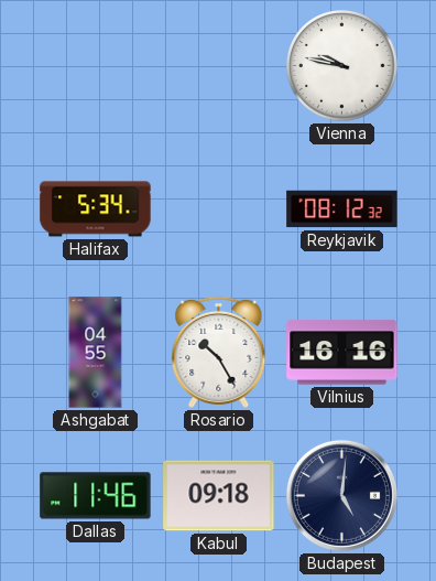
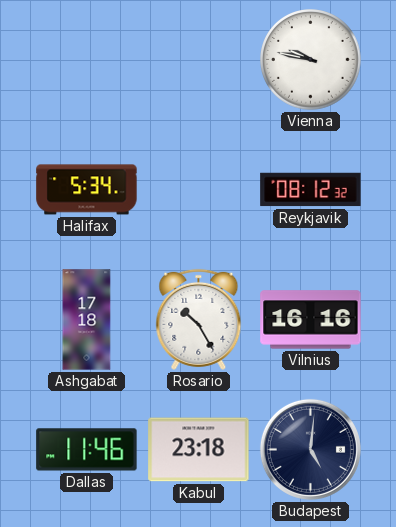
Ashgabat: 04:55 -> 17:18 (87, 320)
Kabul: 09:18 -> 23:18 (199, 450)
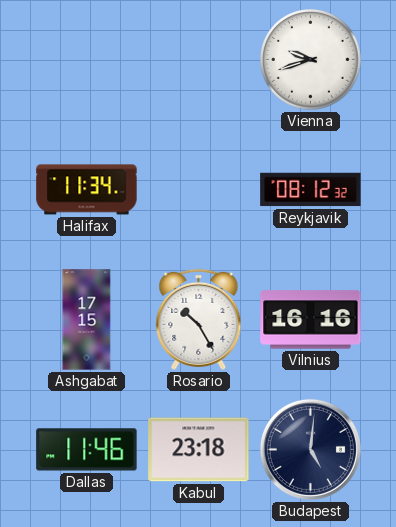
Vienna: 9:47 -> 9:42 (311, 60)
Halifax: 5:34 -> 11:34 (87, 190)
Ashgabat: 17:18 -> 17:15 (87, 320)
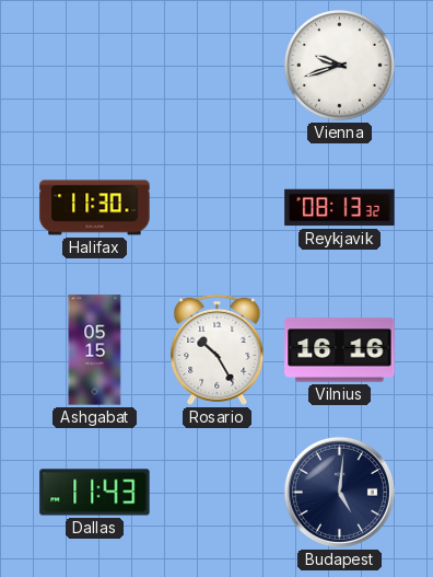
Halifax: 11:34 -> 11:30 (95, 208)
Reykjavik: 08:12 -> 08:13 (340, 208)
Ashgabat: 17:15 -> 05:15 (95, 350)
Dallas: 11:46 -> 11:43 (95, 493)
Kabul: 23:18 -> none (199, 450)
